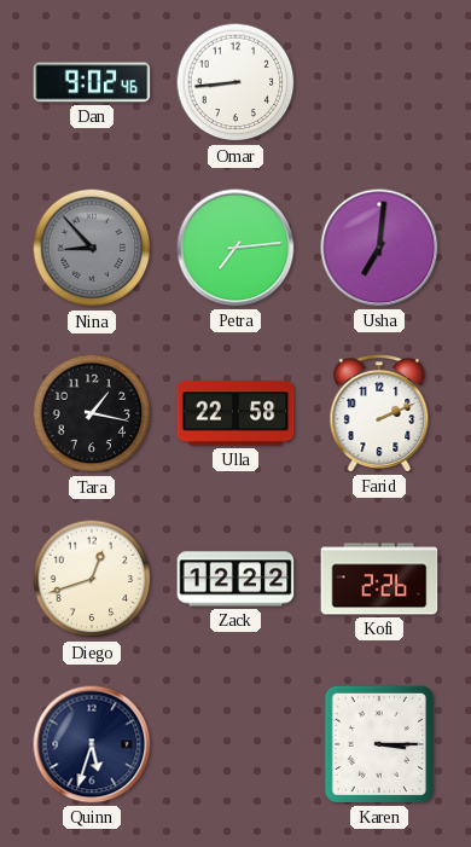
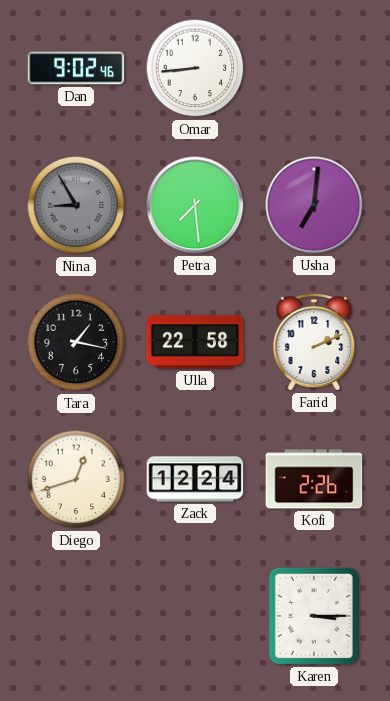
Nina: 8:53 -> 8:55 (76, 205)
Petra: 7:14 -> 7:29 (195, 205)
Zack: 12:22 -> 12:24 (195, 479)
Quinn: 5:33 -> none (92, 744)
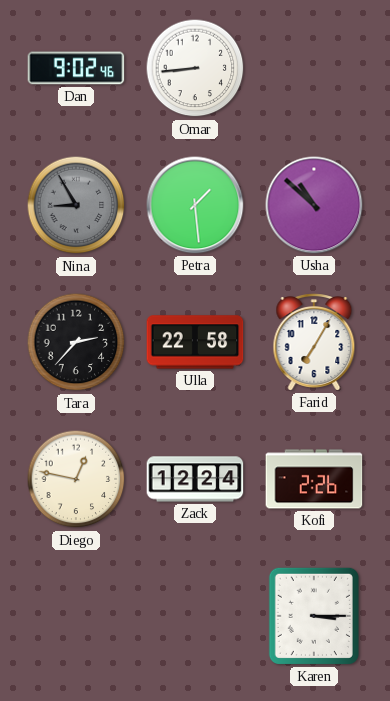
Petra: 7:29 -> 1:29 (195, 205)
Usha: 7:01 -> 10:52 (314, 205)
Tara: 1:17 -> 2:37 (76, 342)
Farid: 2:11 -> 7:05 (314, 342)
Diego: 12:42 -> 12:47 (76, 479)
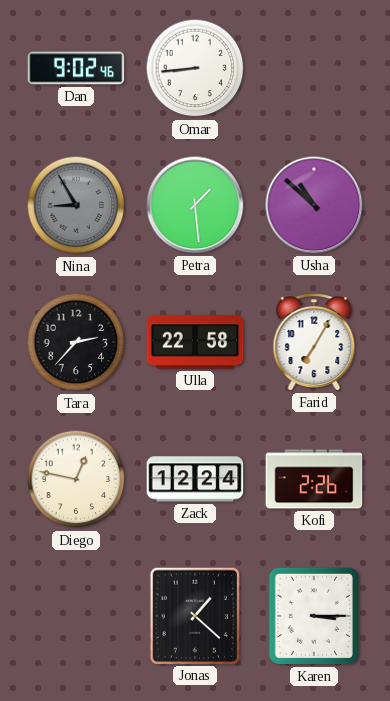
Jonas: none -> 1:22 (195, 615)
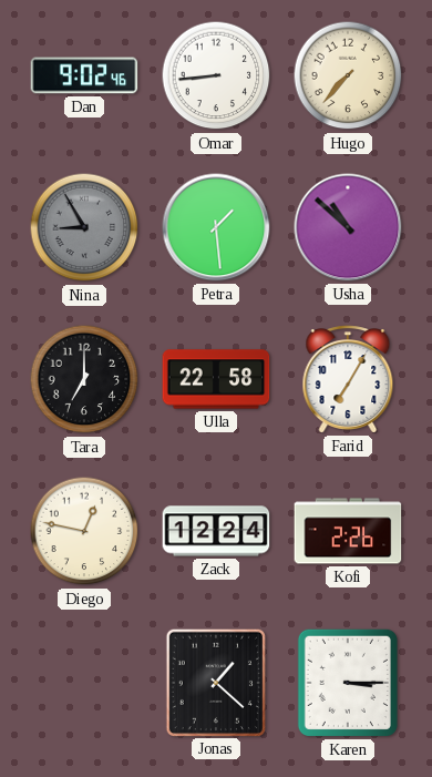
Hugo: none -> 7:37 (348, 75)
Tara: 2:37 -> 7:00 (84, 379)
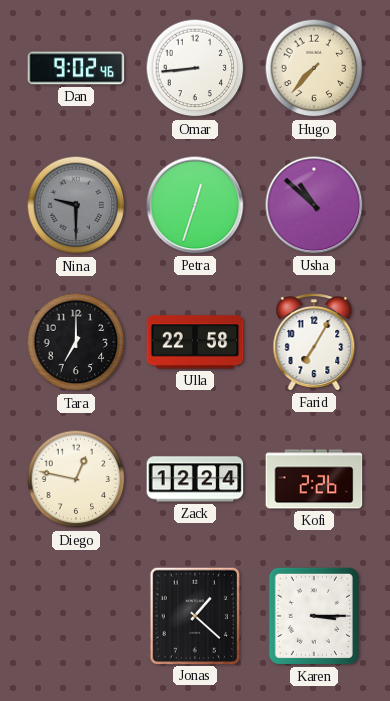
Nina: 8:55 -> 9:30 (76, 205)
Petra: 1:29 -> 12:33 (195, 205)
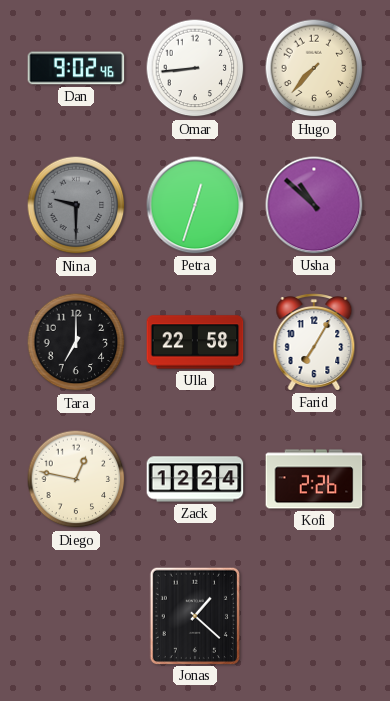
Karen: 3:15 -> none (314, 616)
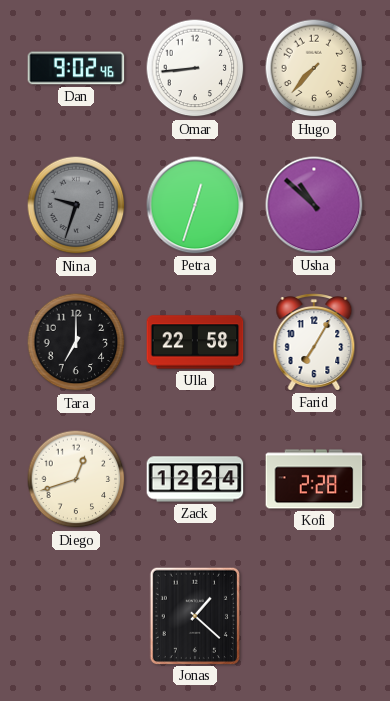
Nina: 9:30 -> 9:33 (76, 205)
Diego: 12:47 -> 12:42 (76, 479)
Kofi: 2:26 -> 2:28 (314, 479)
